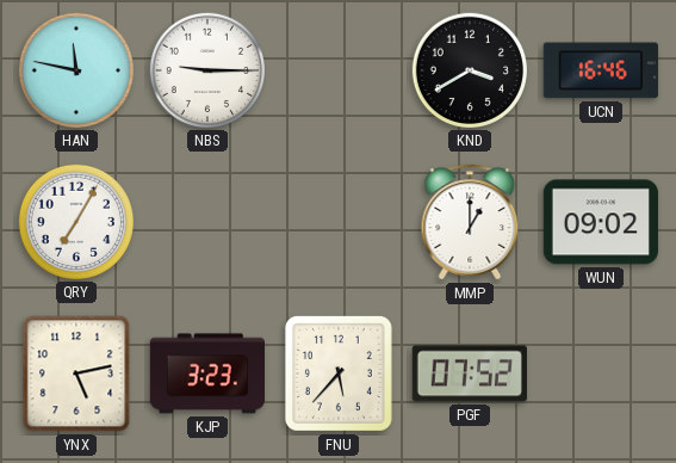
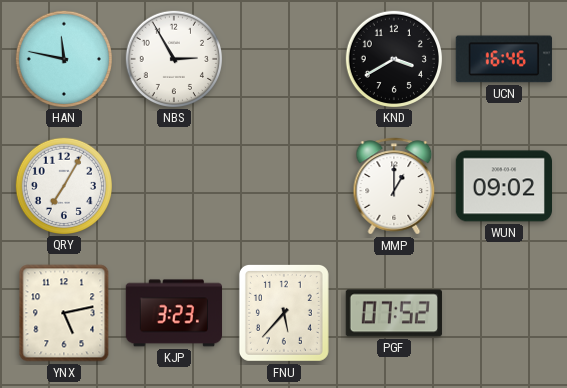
NBS: 9:15 -> 2:55 (173, 58)
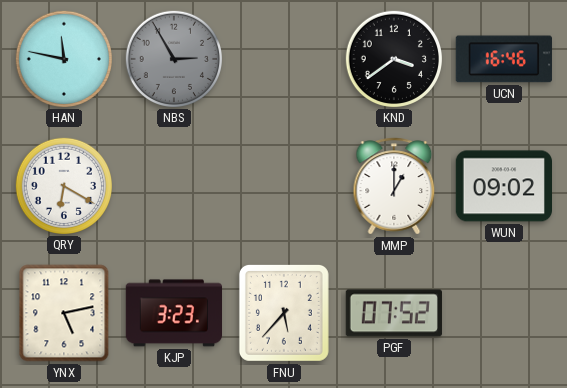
NBS dial: white -> grey (173, 58)
KND: 3:40 -> 3:39 (393, 58)
QRY: 7:05 -> 6:20 (63, 185)
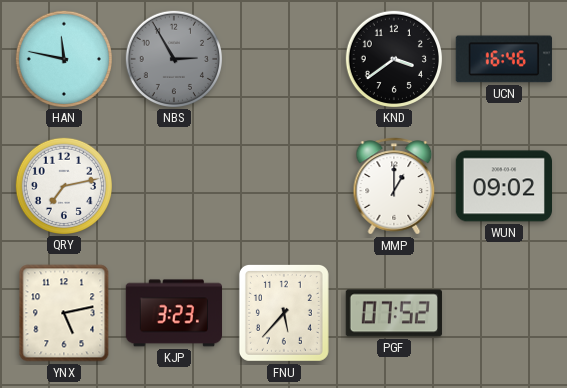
QRY: 6:20 -> 7:13 (63, 185)
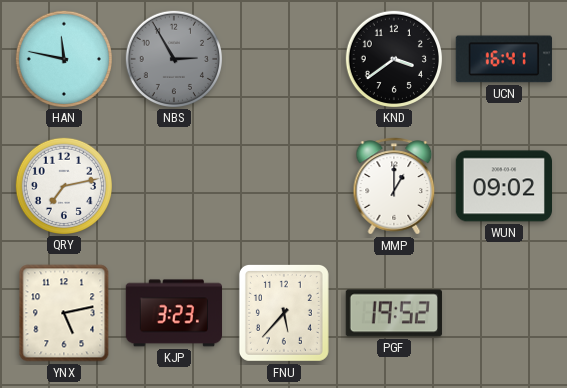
UCN: 16:46 -> 16:41 (504, 59)
PGF: 07:52 -> 19:52 (394, 313)
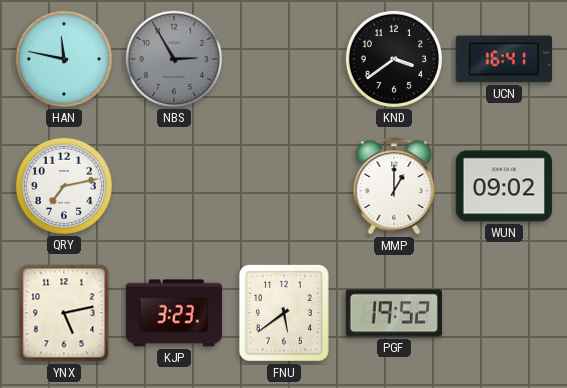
FNU: 5:37 -> 5:39 (284, 313)
